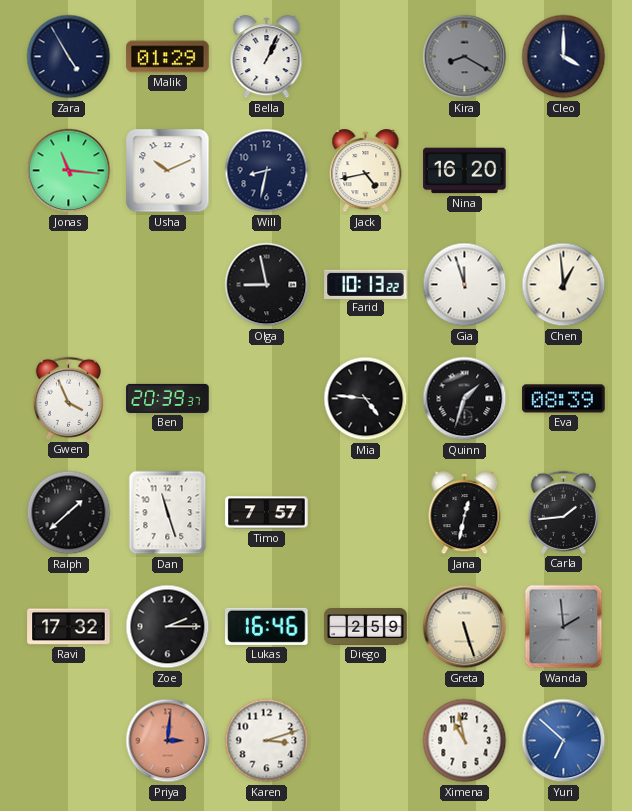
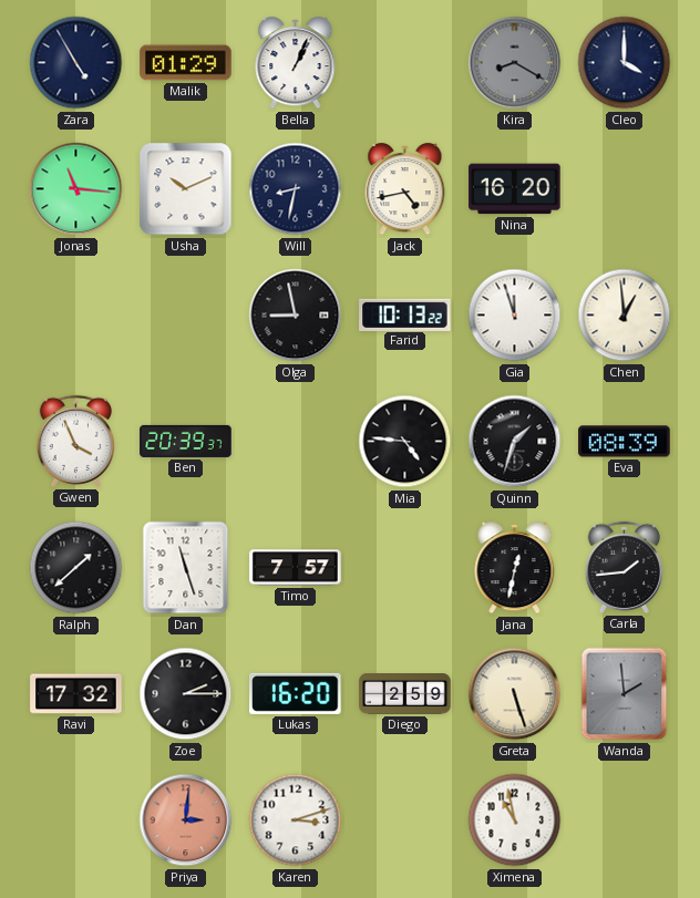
Lukas: 16:46 -> 16:20 (296, 693)
Yuri: 6:52 -> none (564, 741)
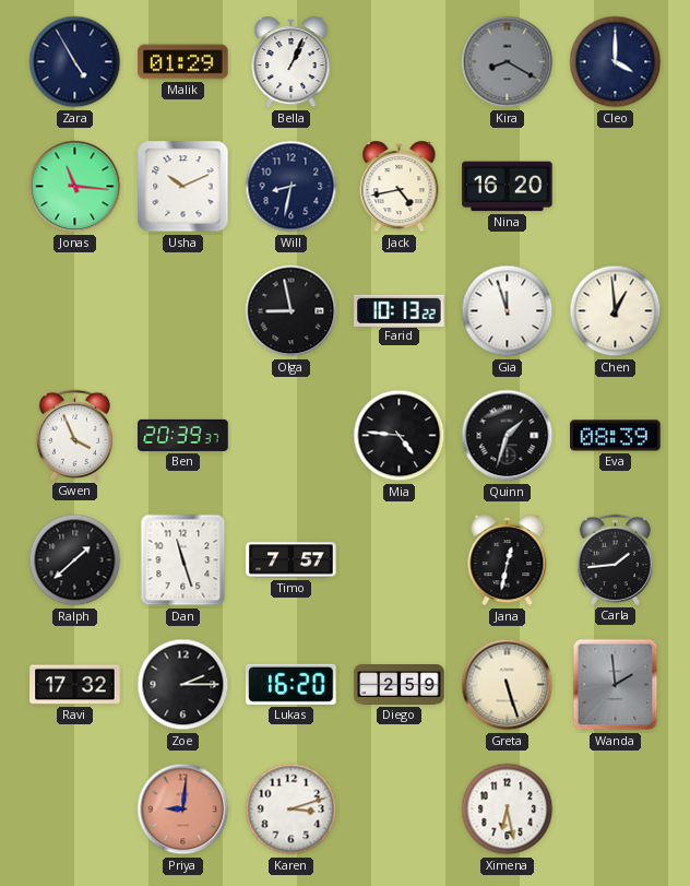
Priya: 3:01 -> 9:01 (183, 810)
Ximena: 10:58 -> 6:28 (508, 810)
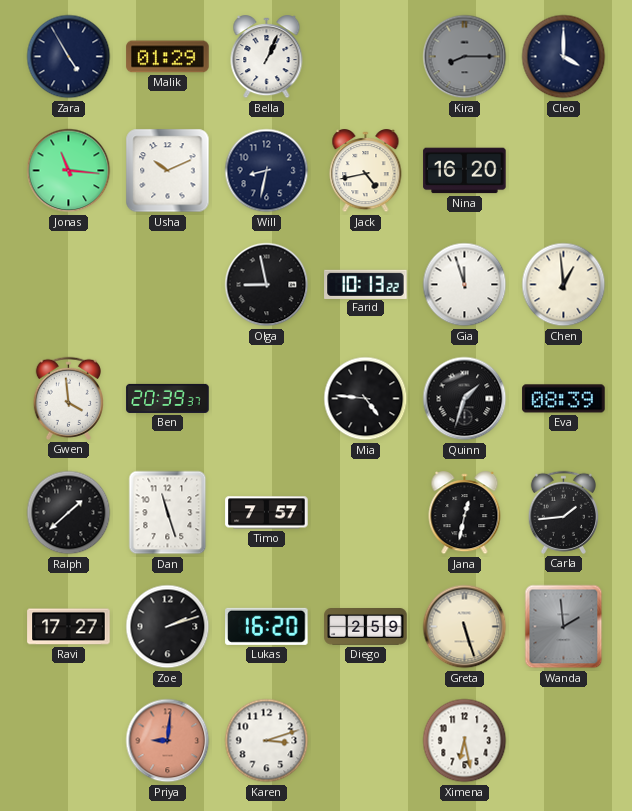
Kira: 8:20 -> 8:15 (465, 57)
Gwen: 3:56 -> 3:59 (68, 398)
Ravi: 17:32 -> 17:27 (69, 627)
Zoe: 2:15 -> 2:12 (168, 627)
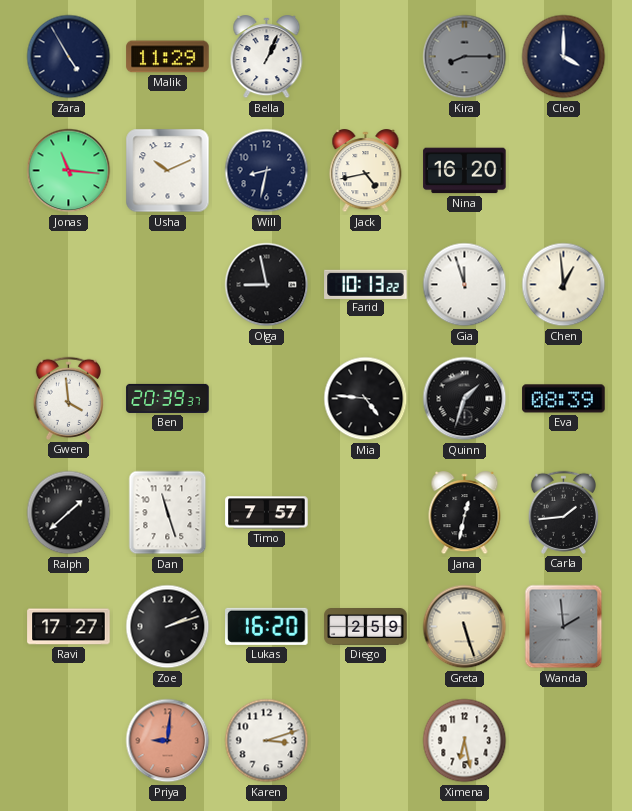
Malik: 01:29 -> 11:29 (168, 57)
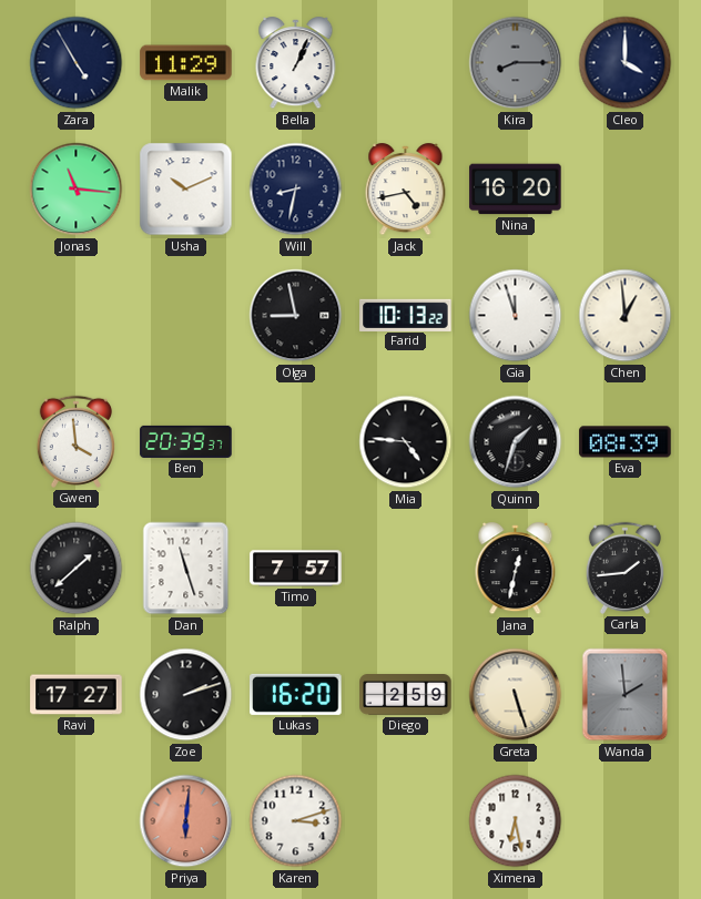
Priya: 9:01 -> 6:01 (186, 821)
